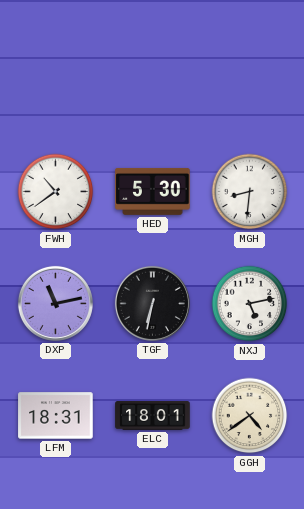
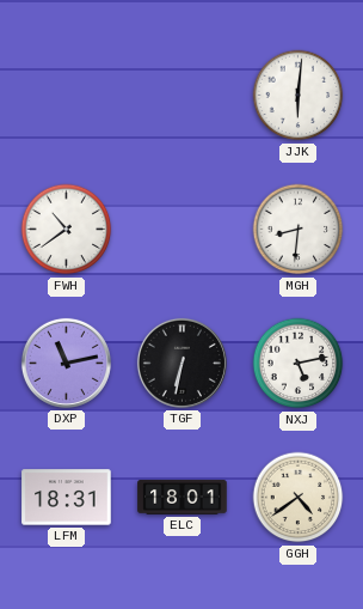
JJK: none -> 6:01 (299, 96)
HED: 5:30 -> none (153, 191)
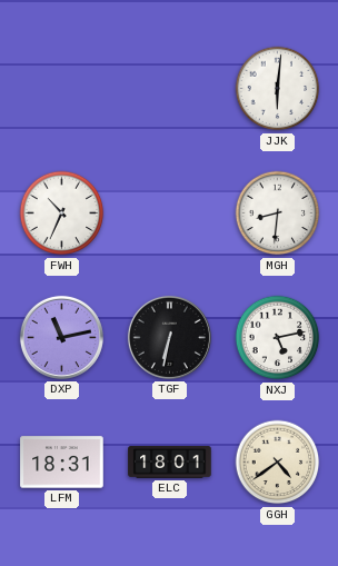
FWH: 10:39 -> 10:34 (62, 214)
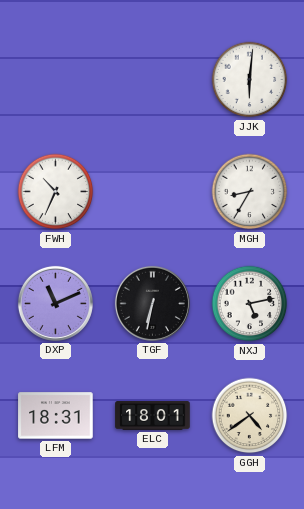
MGH: 8:31 -> 8:35 (250, 192)
DXP: 11:13 -> 11:11 (55, 303)
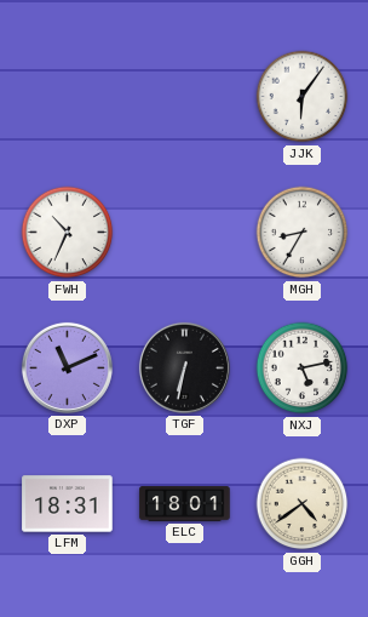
JJK: 6:01 -> 6:06 (303, 97)
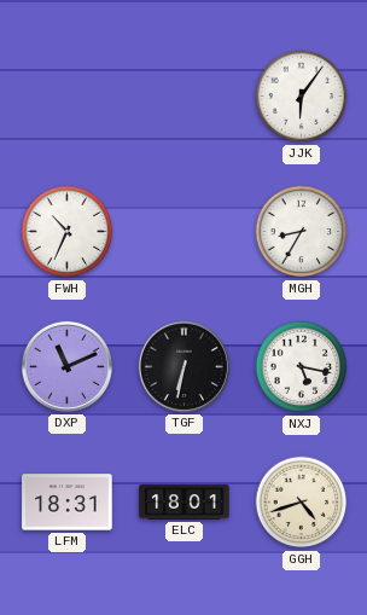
NXJ: 5:13 -> 5:17 (302, 367)
GGH: 4:39 -> 4:42 (302, 503)
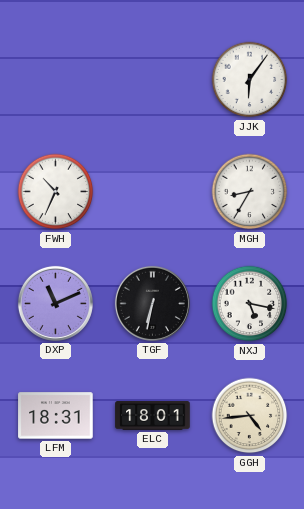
GGH: 4:42 -> 4:44 (250, 416)
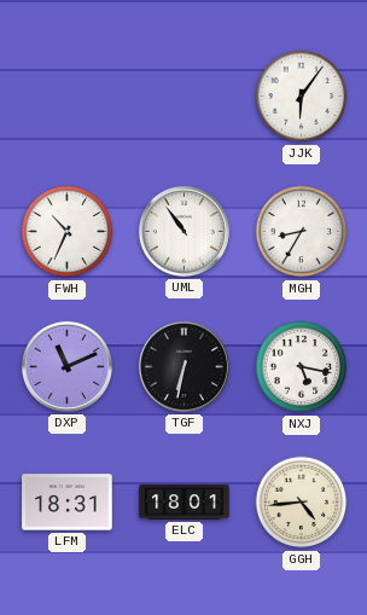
UML: none -> 10:54 (183, 231)
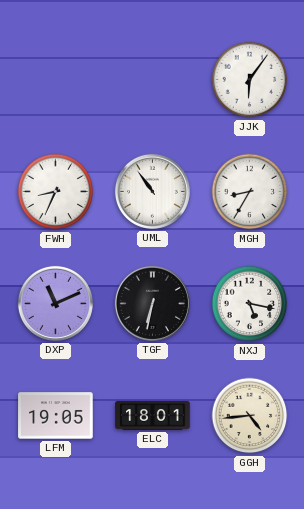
FWH: 10:34 -> 8:34 (56, 192)
LFM: 18:31 -> 19:05 (56, 416)
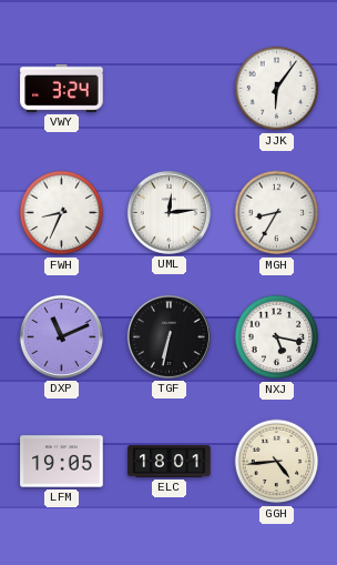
VWY: none -> 3:24 (62, 88)
UML: 10:54 -> 12:14 (168, 212)
